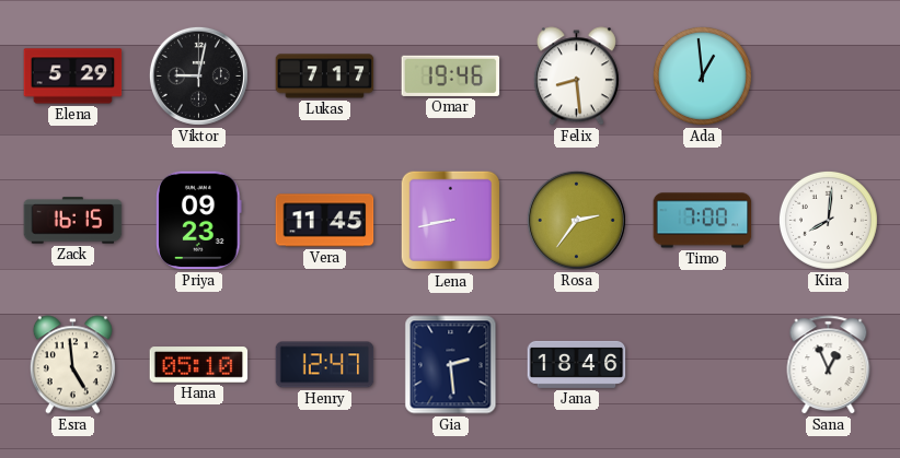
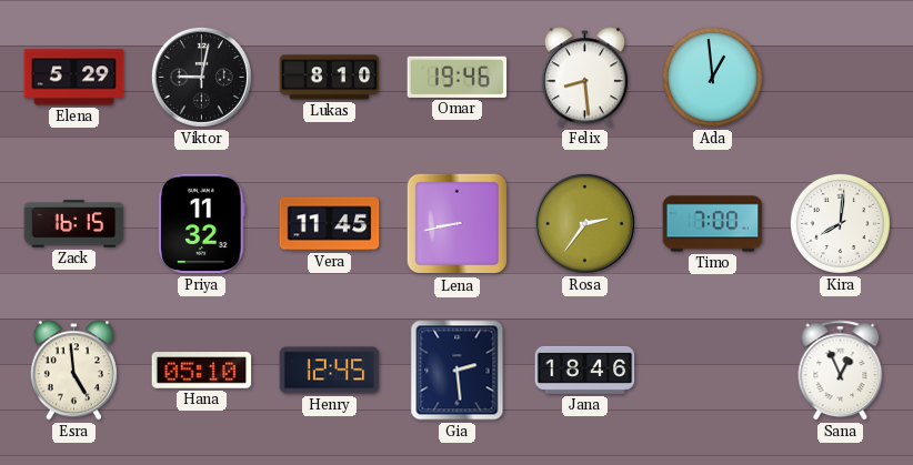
Lukas: 7:17 -> 8:10 (330, 78)
Priya: 09:23 -> 11:32 (202, 224)
Henry: 12:47 -> 12:45 (330, 371)
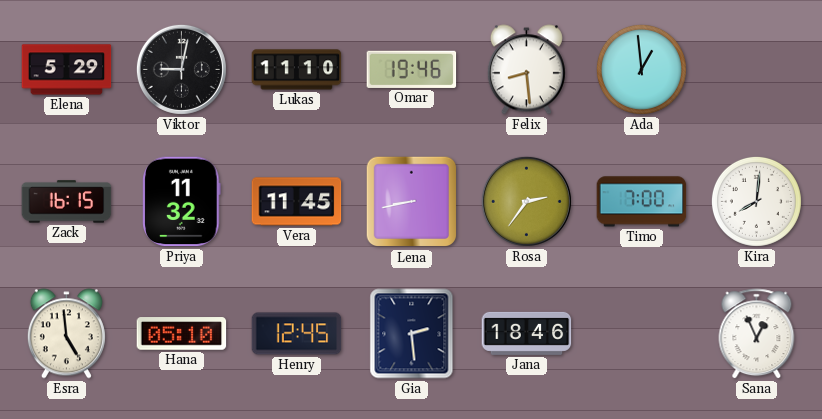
Lukas: 8:10 -> 11:10 (297, 70)
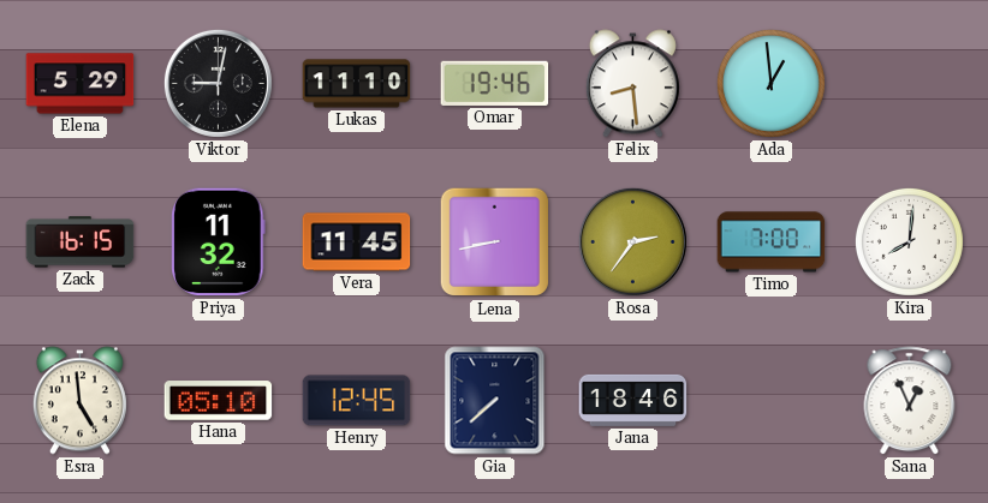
Gia: 2:29 -> 7:38 (495, 401)
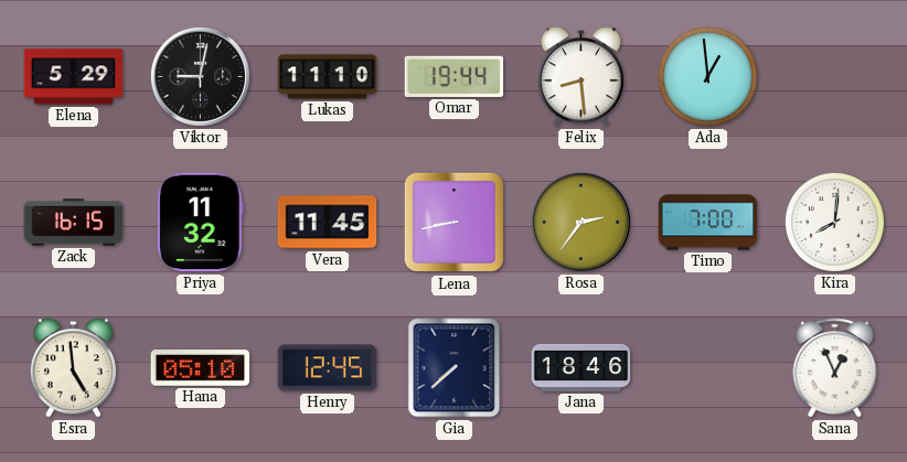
Omar: 19:46 -> 19:44 (455, 76)
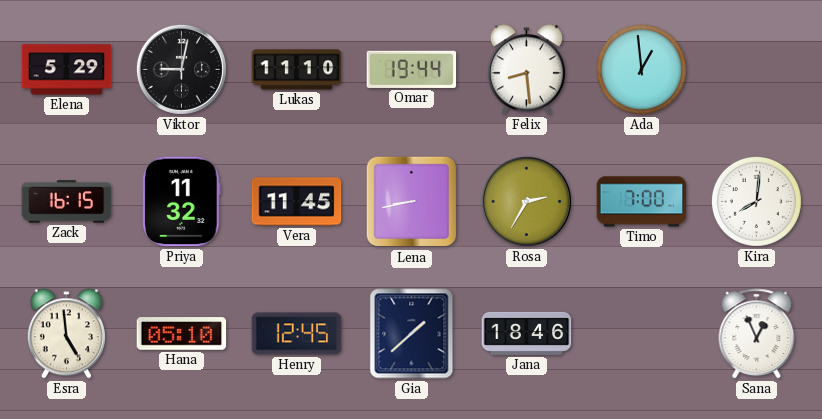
Rosa: 2:36 -> 2:35 (526, 201)
Gia: 7:38 -> 1:38 (412, 334)
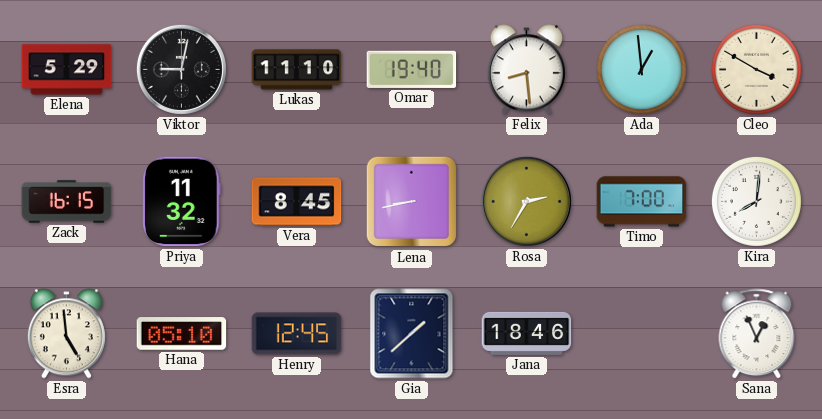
Omar: 19:44 -> 19:40 (412, 69)
Cleo: none -> 3:50 (756, 69)
Vera: 11:45 -> 8:45 (297, 202)
